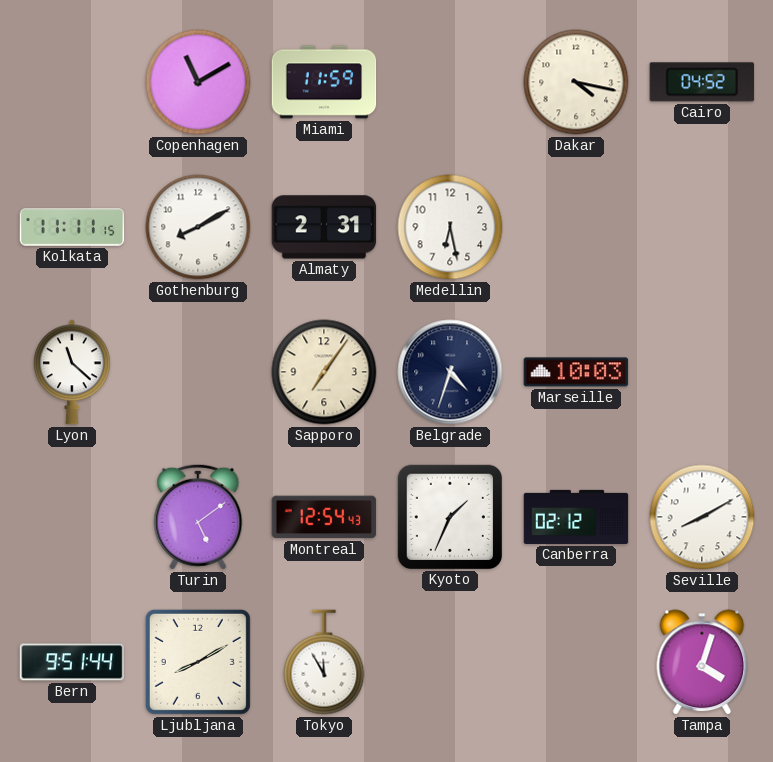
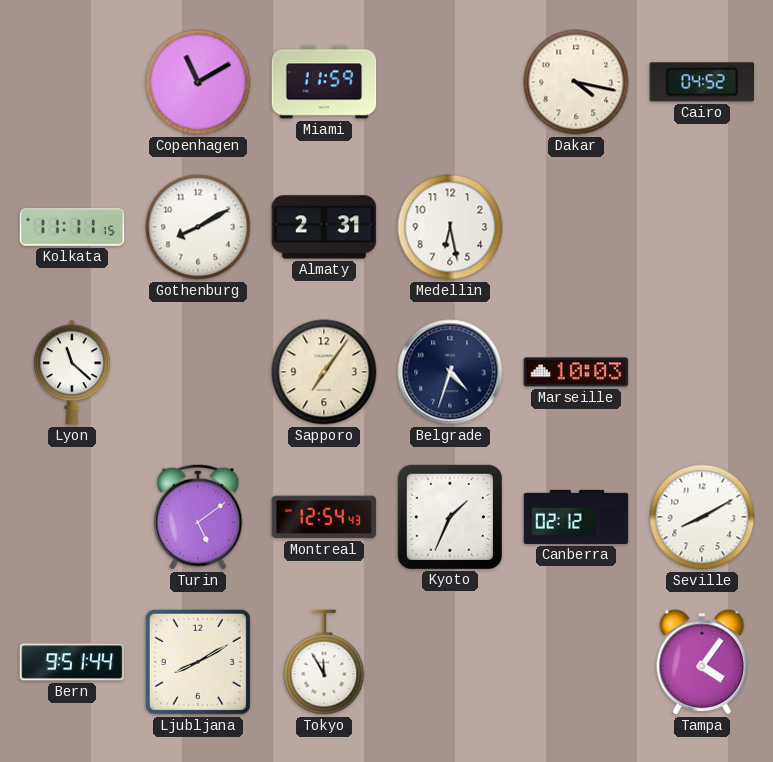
Tampa: 4:03 -> 4:06 (702, 662)
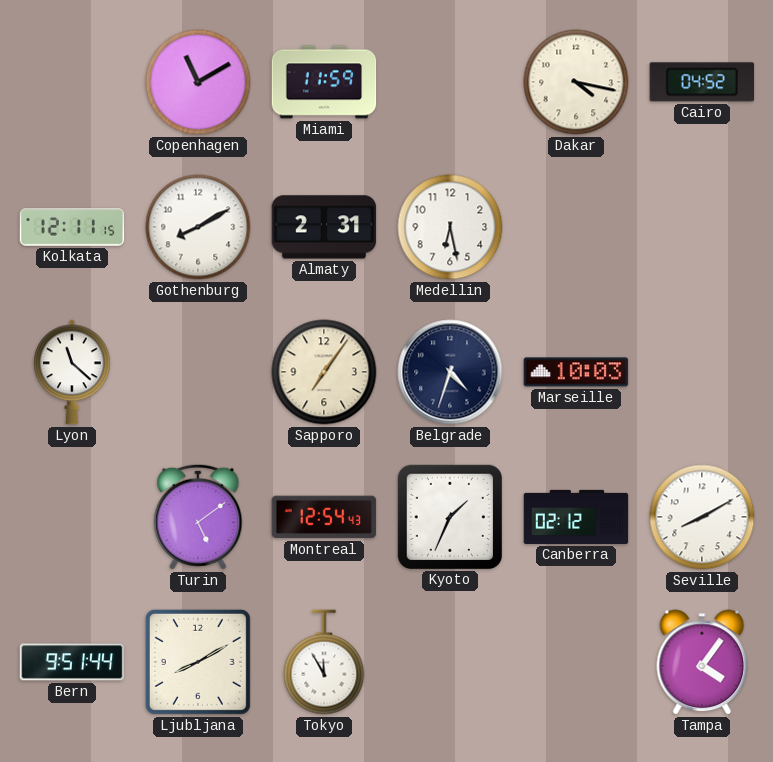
Kolkata: 11:11 -> 12:11 (72, 227)
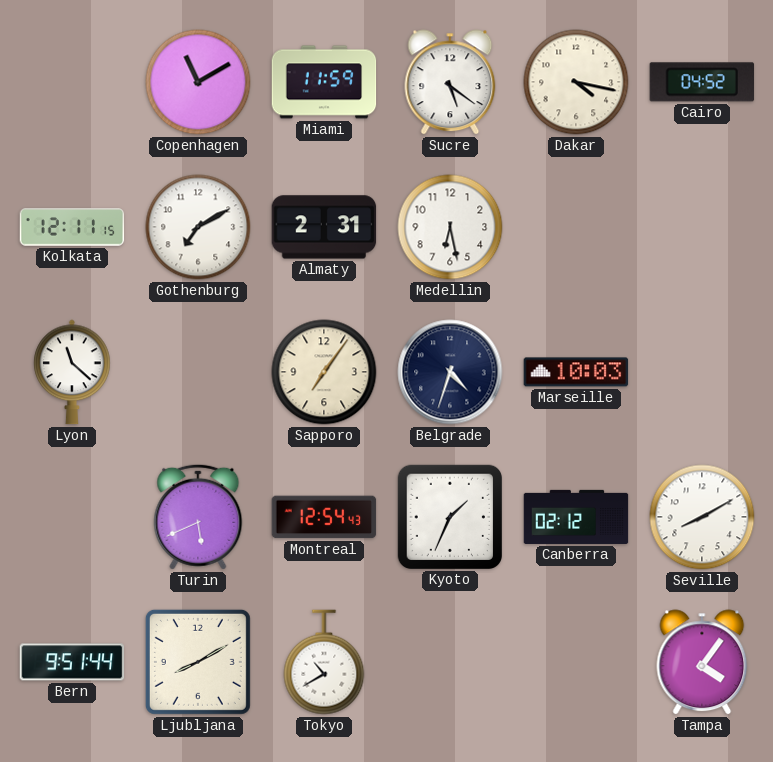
Sucre: none -> 5:21 (450, 82)
Gothenburg: 8:10 -> 7:10 (198, 227)
Turin: 5:09 -> 5:41 (198, 517)
Tokyo: 11:55 -> 10:40 (324, 662)
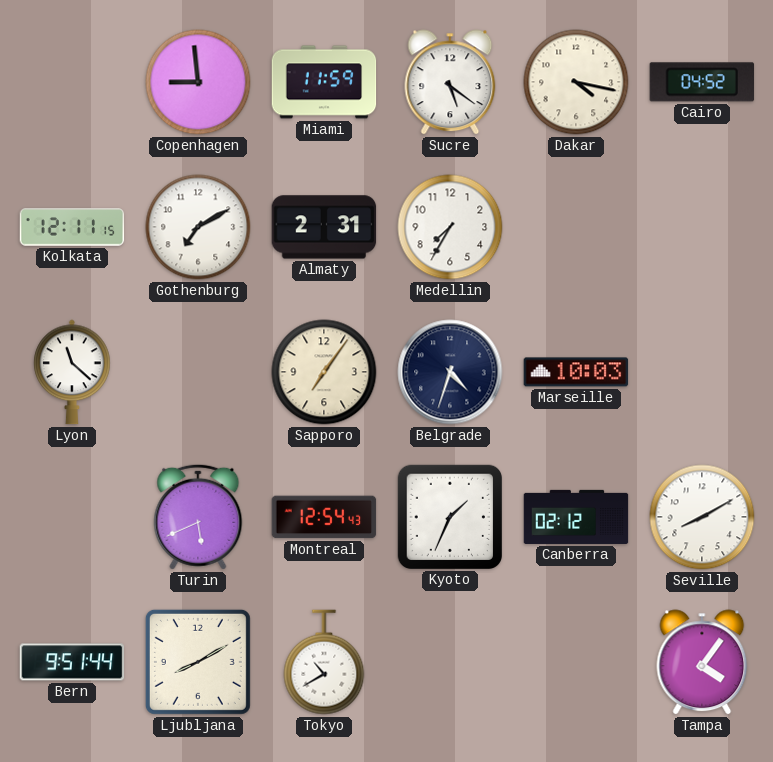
Copenhagen: 11:10 -> 8:59 (198, 82)
Medellin: 6:28 -> 7:35 (450, 227)
